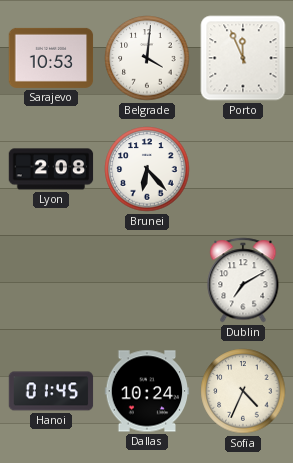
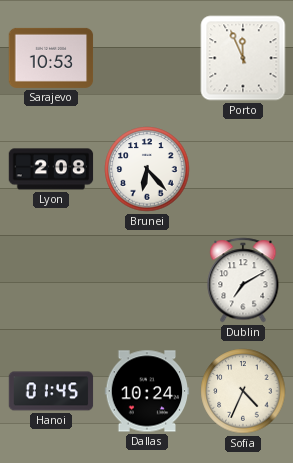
Belgrade: 4:01 -> none (147, 58)
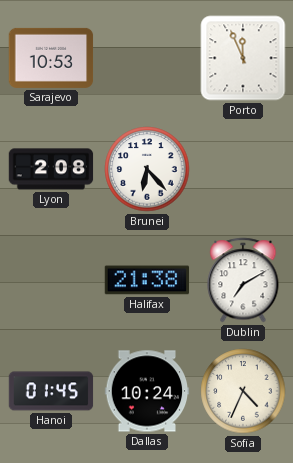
Halifax: none -> 21:38 (147, 280)
